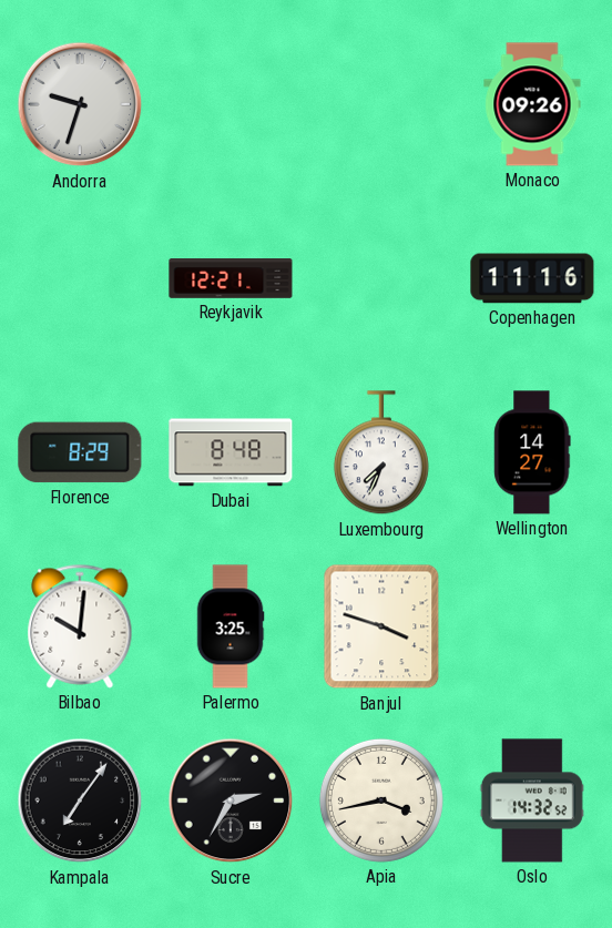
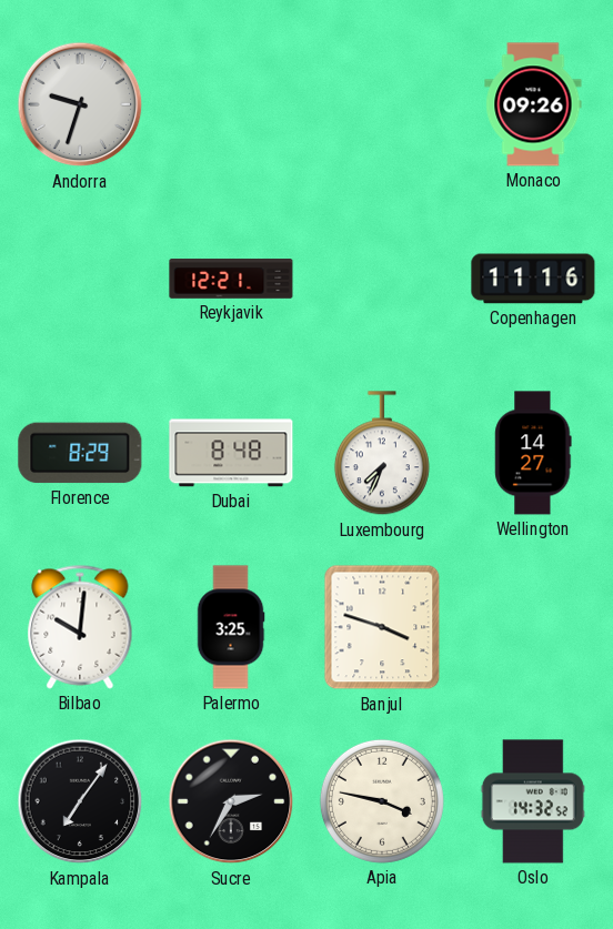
Apia: 3:43 -> 3:47 (382, 801)
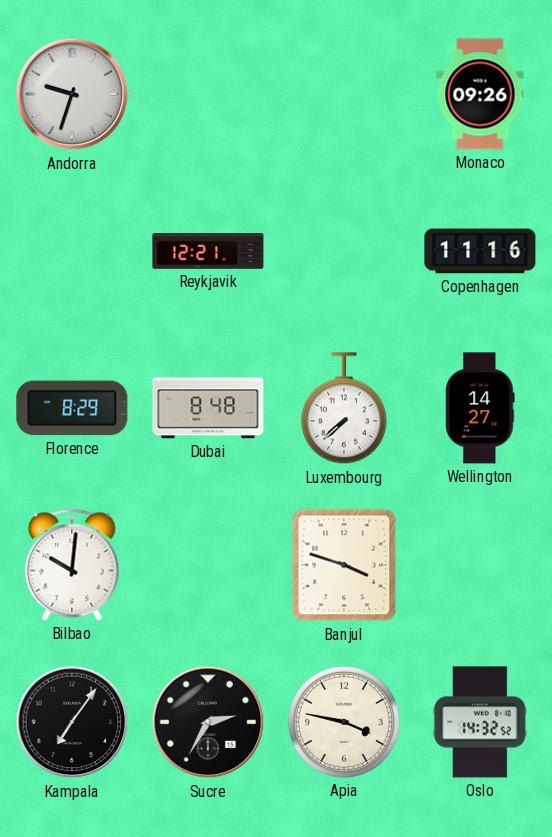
Luxembourg: 7:34 -> 7:38 (344, 409)
Palermo: 3:25 -> none (231, 627)
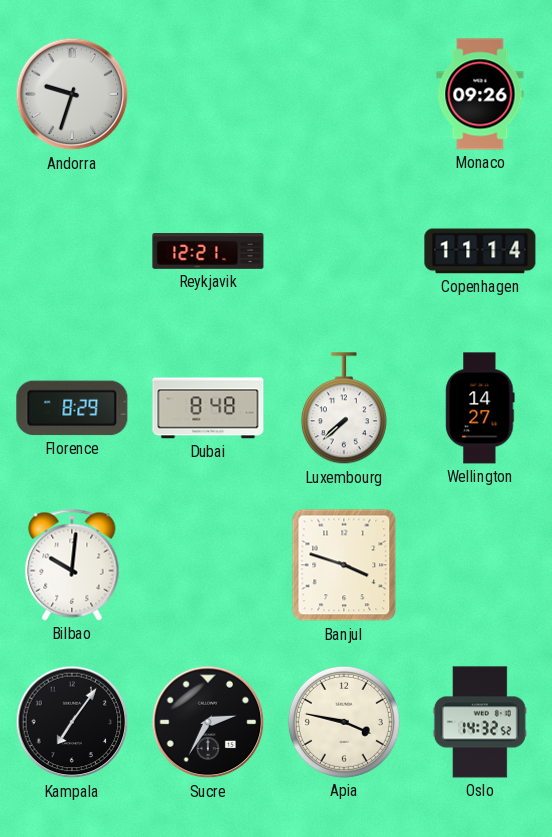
Copenhagen: 11:16 -> 11:14 (480, 251)
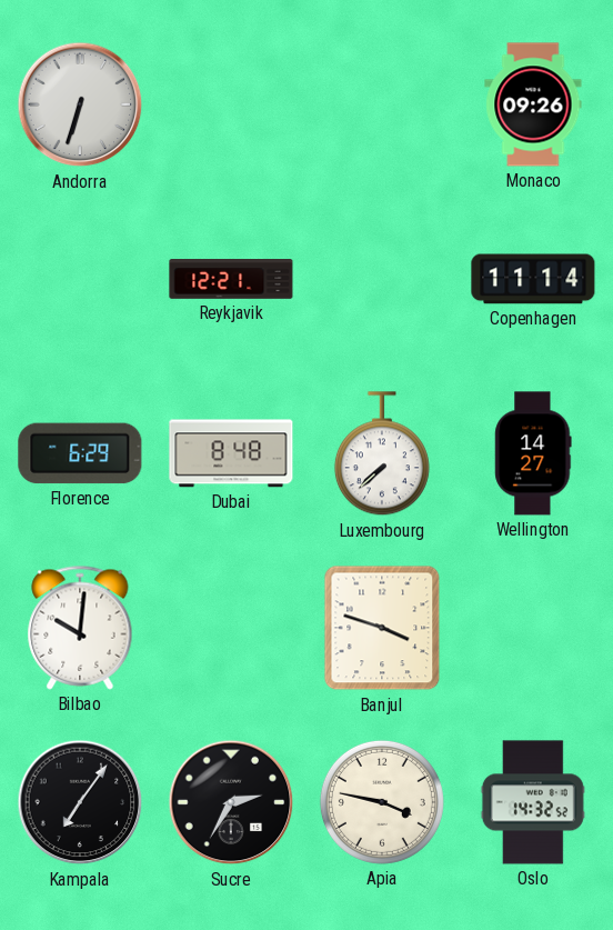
Andorra: 9:33 -> 6:33 (80, 104)
Florence: 8:29 -> 6:29 (80, 453)
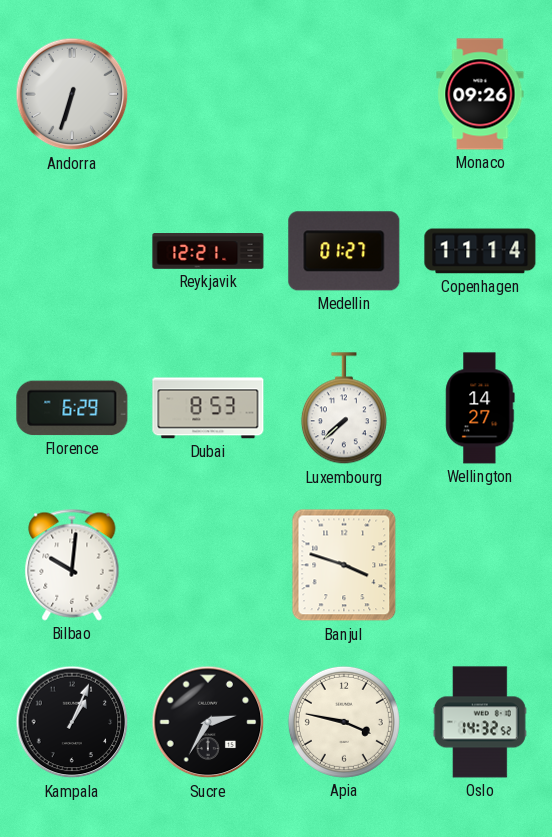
Medellin: none -> 01:27 (344, 251)
Dubai: 8:48 -> 8:53 (208, 408)
Kampala: 7:06 -> 1:04 (72, 722)
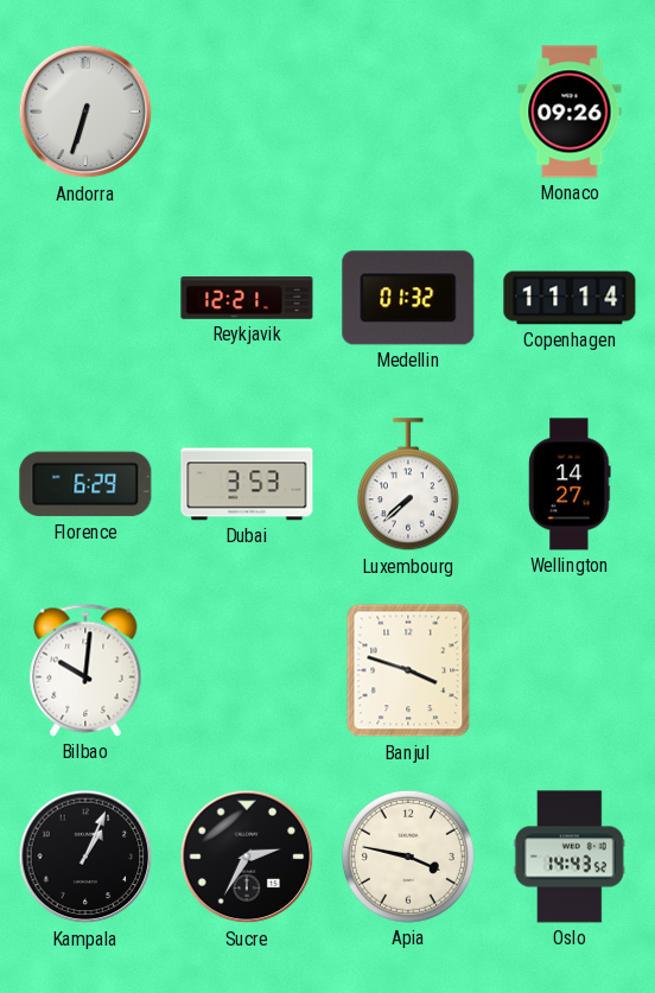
Medellin: 01:27 -> 01:32 (408, 298)
Dubai: 8:53 -> 3:53 (247, 484)
Oslo: 14:32 -> 14:43 (570, 857)
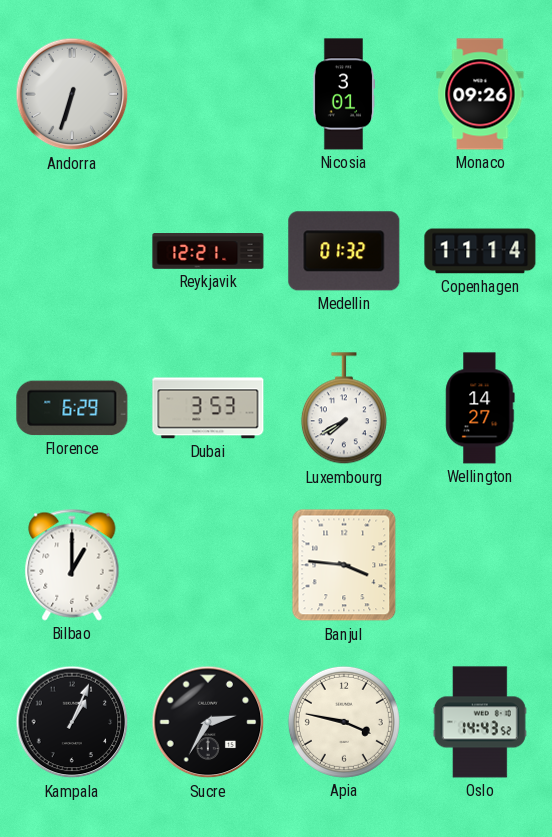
Nicosia: none -> 3:01 (344, 94)
Luxembourg: 7:38 -> 7:40 (344, 409)
Bilbao: 10:01 -> 1:00 (72, 565)
Banjul: 3:48 -> 3:46 (344, 565)
